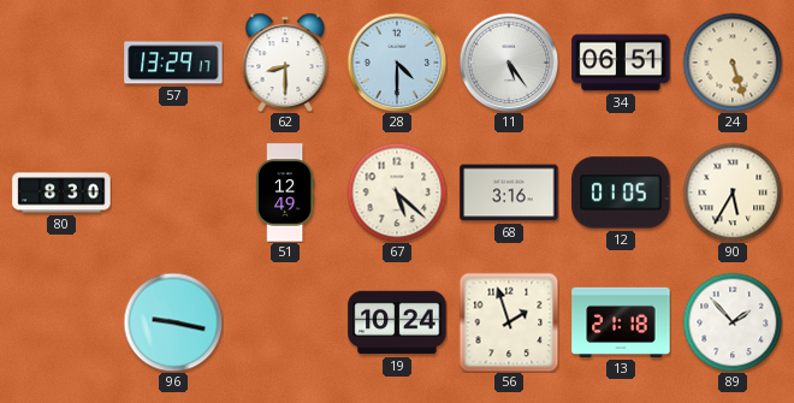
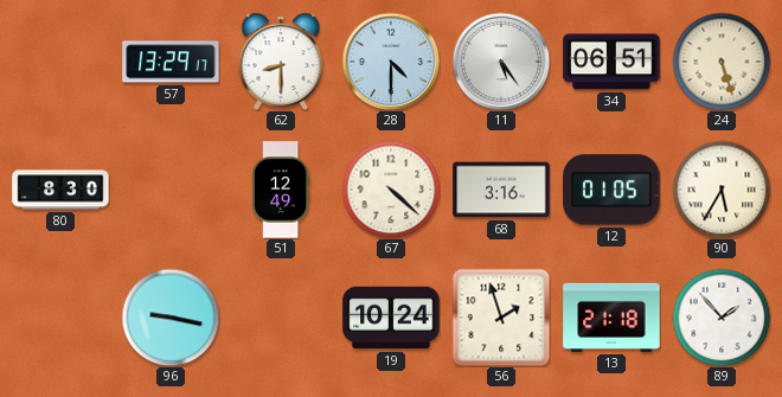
67: 5:22 -> 4:22 (391, 190)
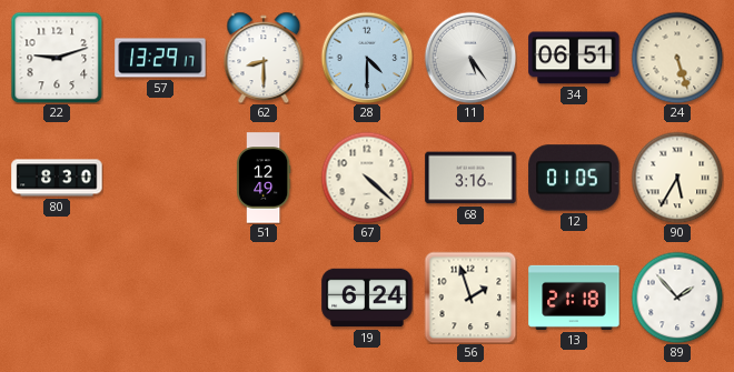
22: none -> 9:12 (57, 58)
96: 9:17 -> none (171, 318)
19: 10:24 -> 6:24 (367, 298)
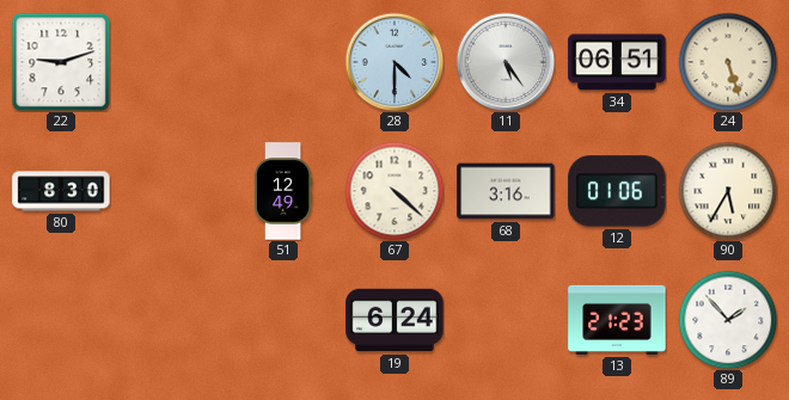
57: 13:29 -> none (160, 58)
62: 8:30 -> none (264, 58)
12: 01:05 -> 01:06 (617, 191)
56: 1:57 -> none (470, 298)
13: 21:18 -> 21:23 (617, 320)
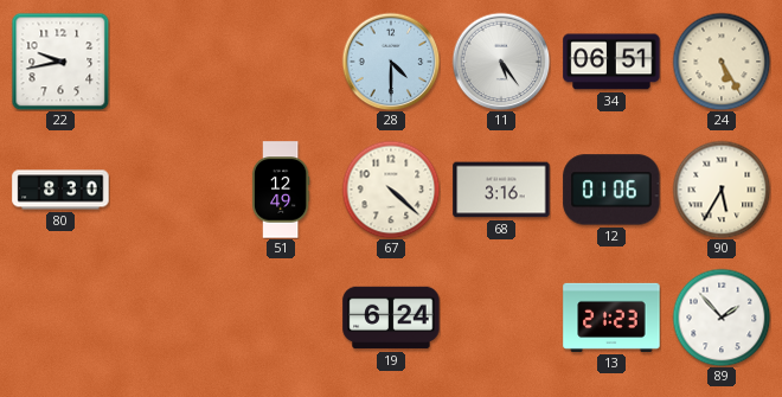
22: 9:12 -> 9:43 (60, 62)
24: 5:27 -> 5:25 (722, 62)
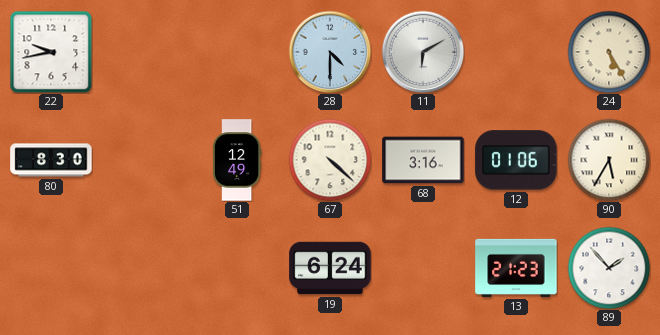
11: 5:24 -> 6:10 (423, 52)
34: 06:51 -> none (611, 62)
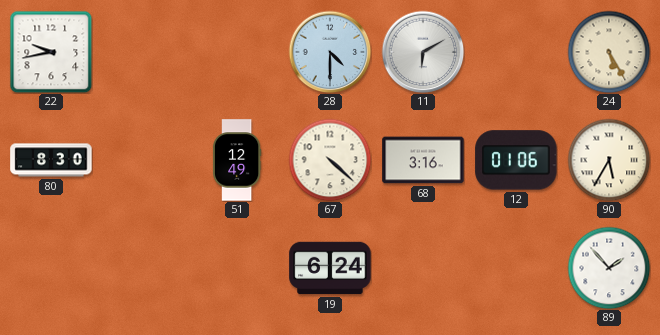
13: 21:23 -> none (516, 268)
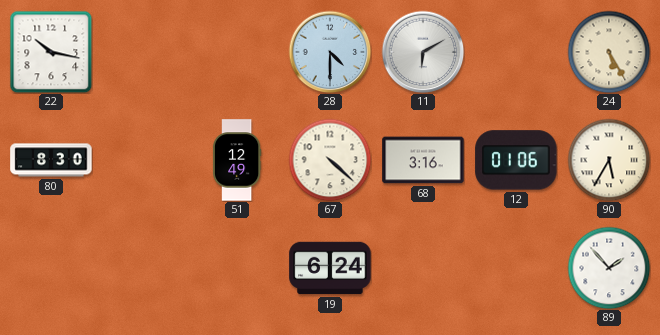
22: 9:43 -> 10:17 (51, 52)
